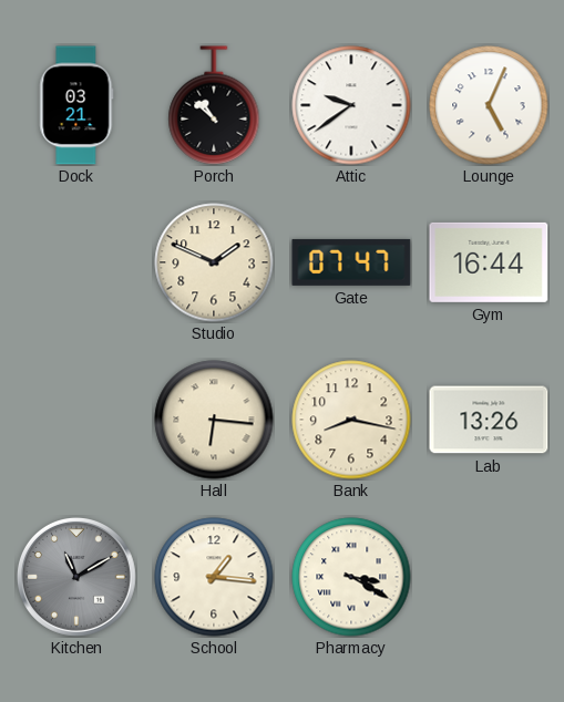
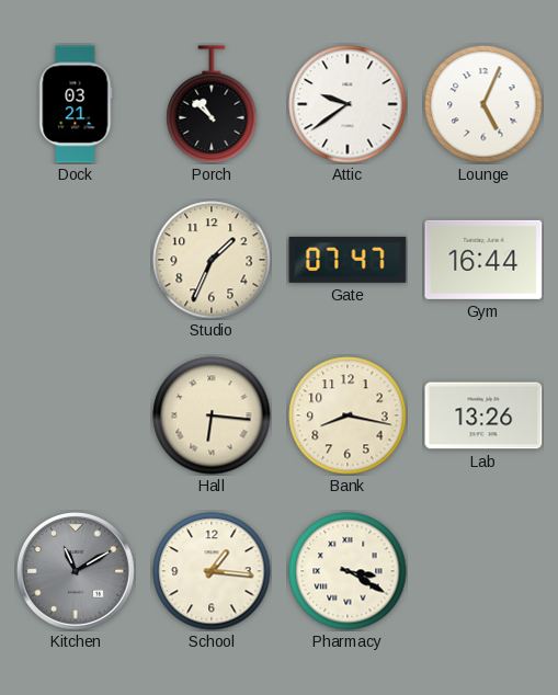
Studio: 1:49 -> 1:34 (212, 260)
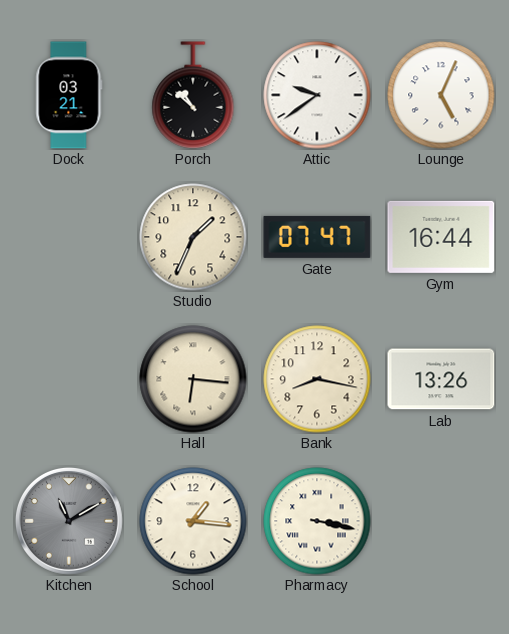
Pharmacy: 3:20 -> 3:17 (317, 521)
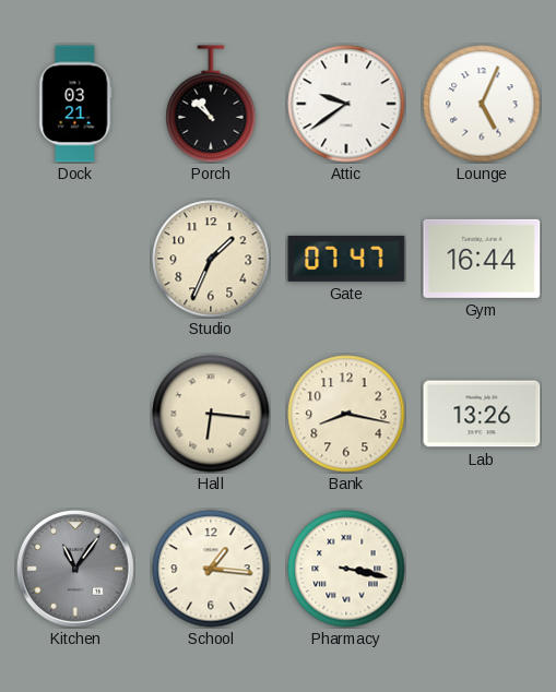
Kitchen: 11:10 -> 11:06 (75, 569)
